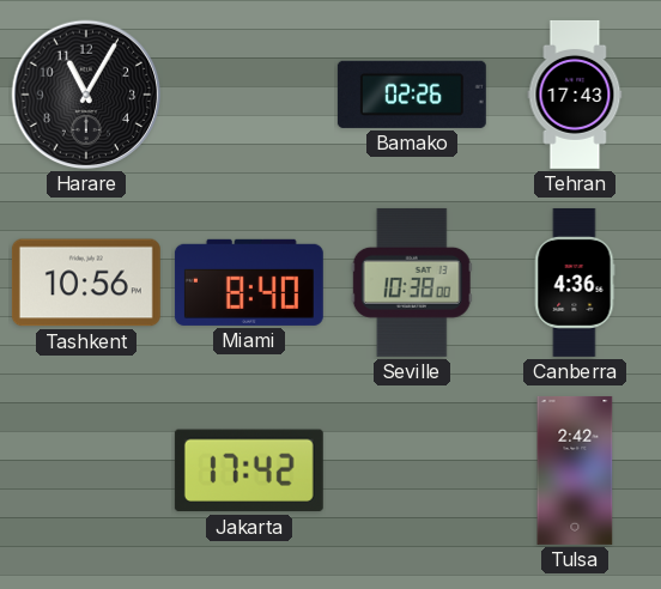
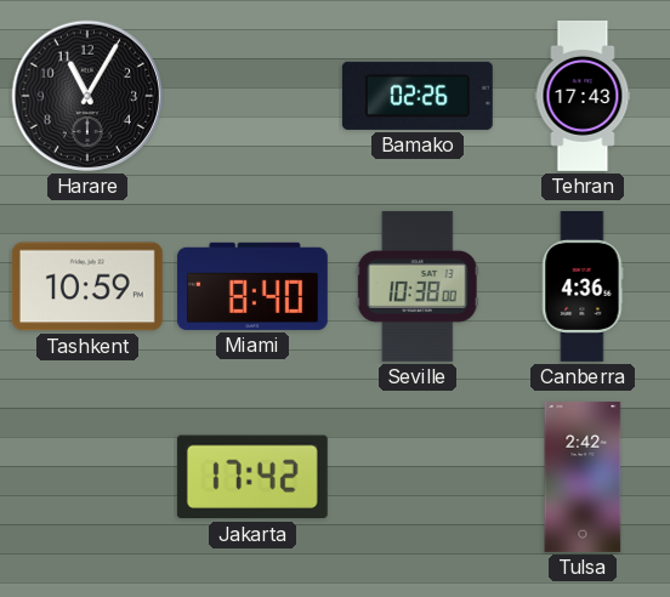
Tashkent: 10:56 -> 10:59 (87, 286)
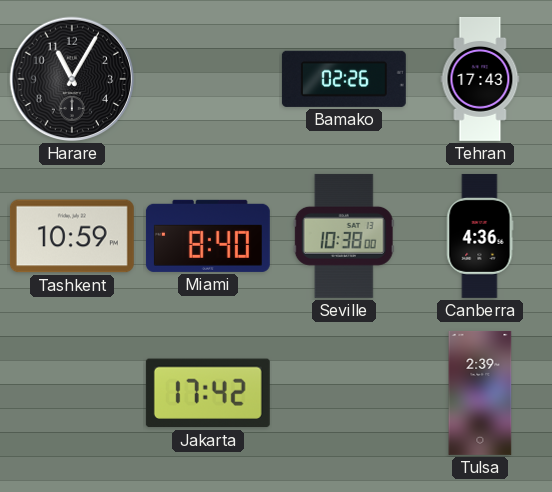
Tulsa: 2:42 -> 2:39 (480, 393)
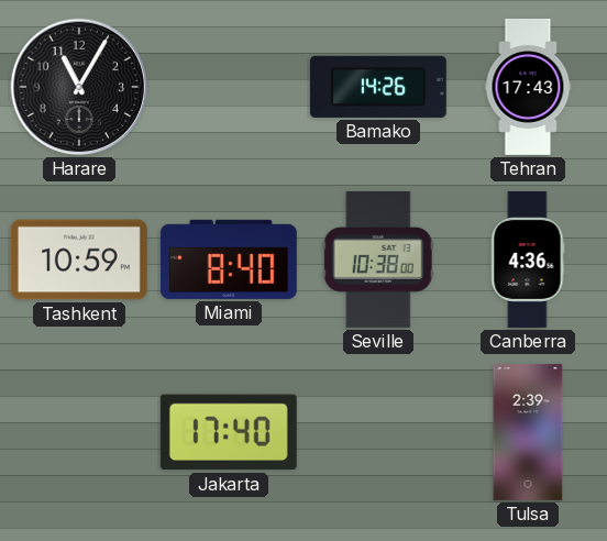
Bamako: 02:26 -> 14:26 (378, 87)
Jakarta: 17:42 -> 17:40 (229, 432)
